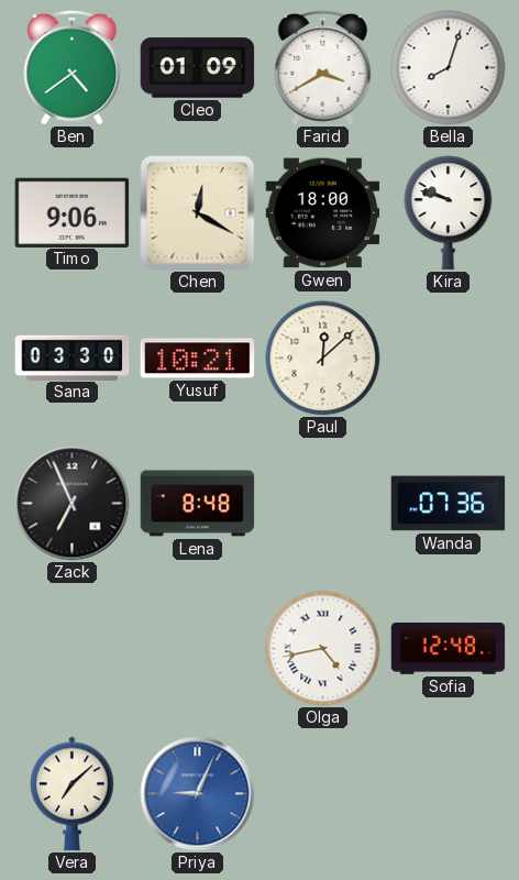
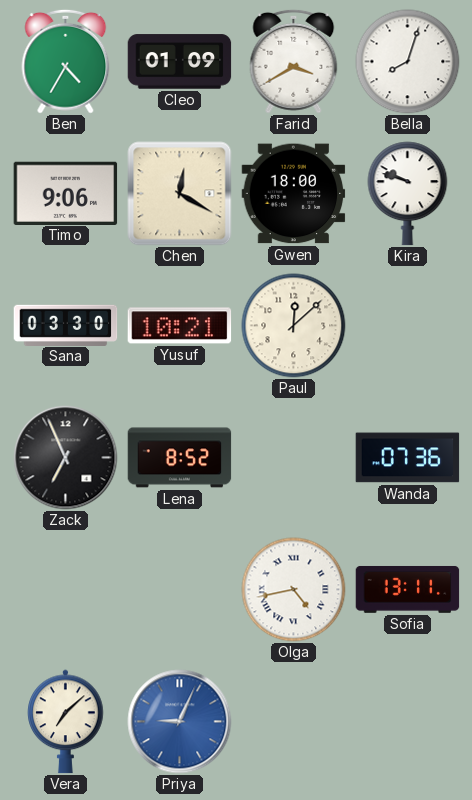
Ben: 4:39 -> 4:35 (66, 61)
Lena: 8:48 -> 8:52 (180, 458)
Sofia: 12:48 -> 13:11 (408, 589)
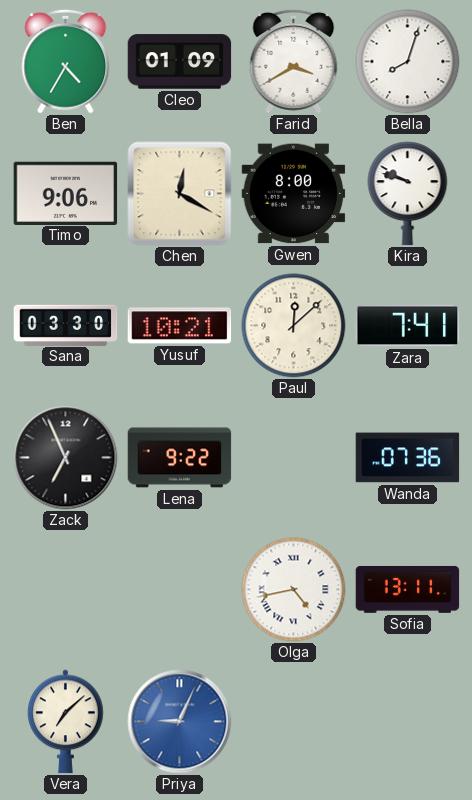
Gwen: 18:00 -> 8:00 (294, 194)
Zara: none -> 7:41 (408, 326)
Lena: 8:52 -> 9:22 (180, 458)
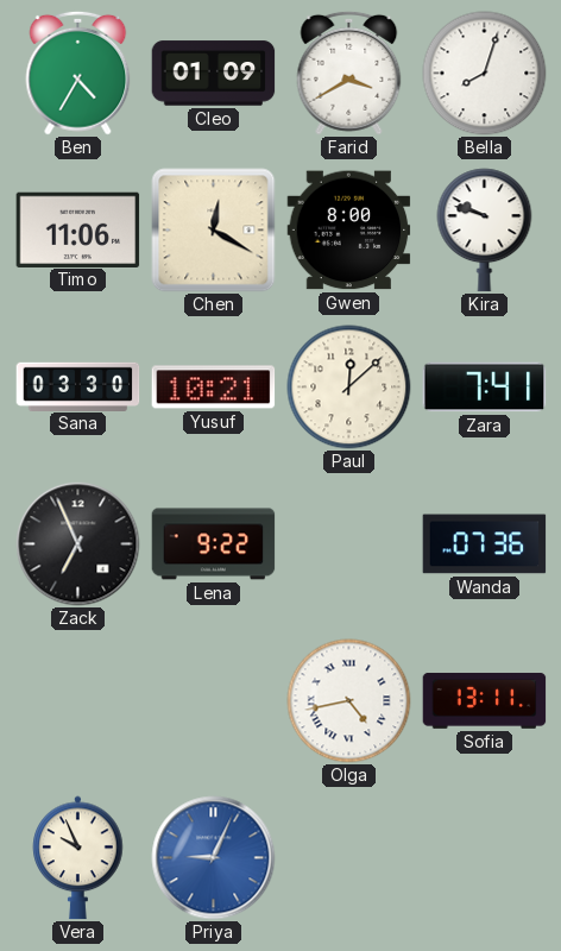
Timo: 9:06 -> 11:06 (78, 229)
Vera: 7:08 -> 9:56 (78, 858)
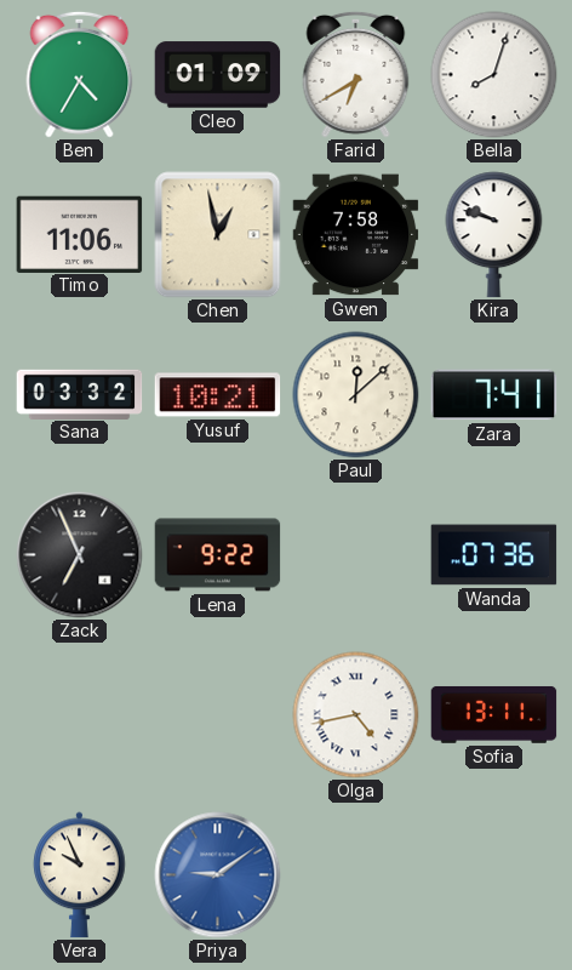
Farid: 3:40 -> 6:40 (356, 74)
Chen: 12:20 -> 12:58 (218, 235)
Gwen: 8:00 -> 7:58 (356, 235)
Sana: 03:30 -> 03:32 (80, 394)
Priya: 9:04 -> 9:09 (218, 875)
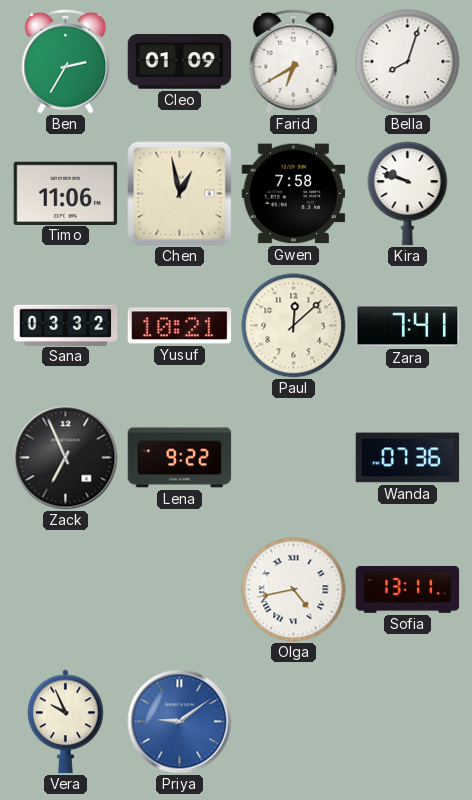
Ben: 4:35 -> 2:35 (66, 61)
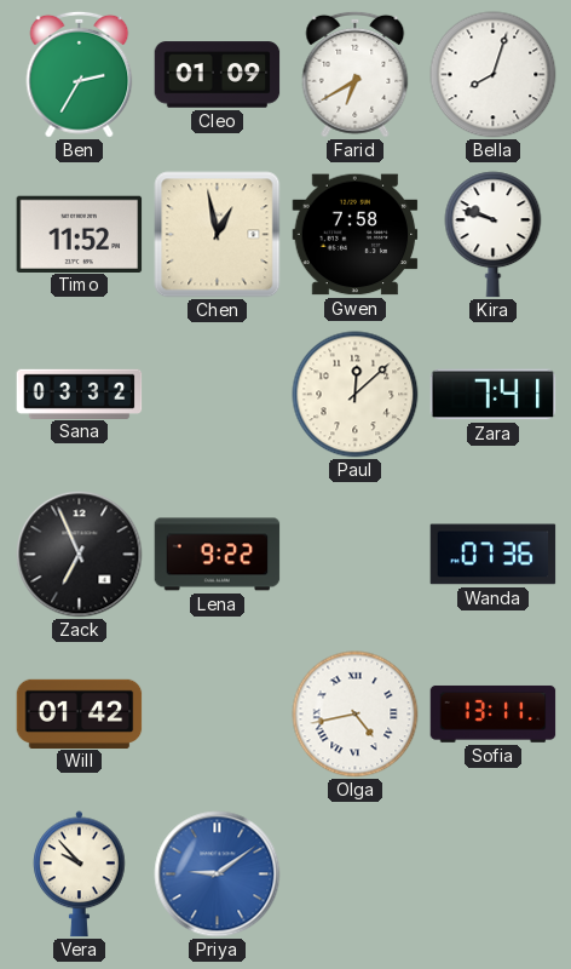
Timo: 11:06 -> 11:52 (80, 234)
Yusuf: 10:21 -> none (180, 326)
Will: none -> 01:42 (80, 713)
Vera: 9:56 -> 9:53 (80, 875)
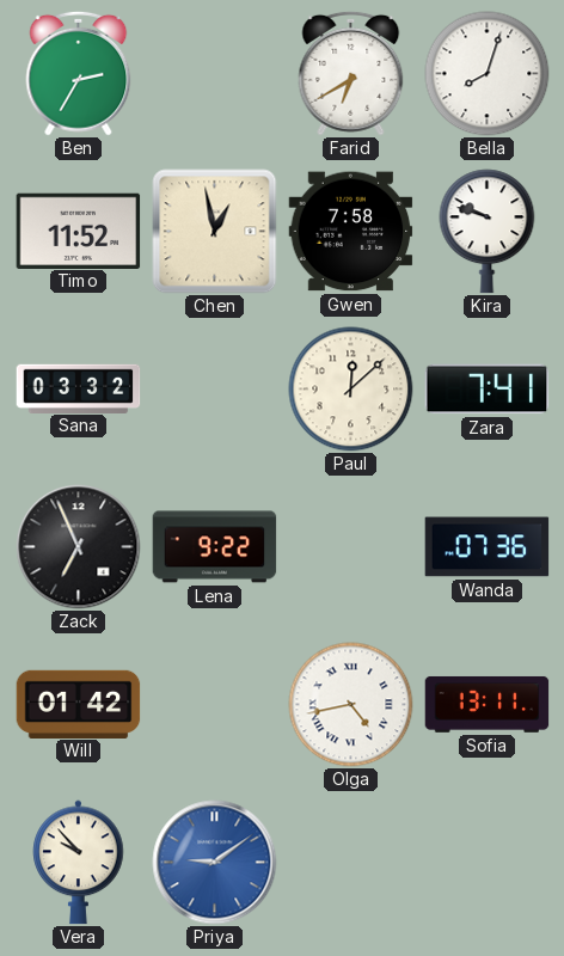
Cleo: 01:09 -> none (218, 75)
